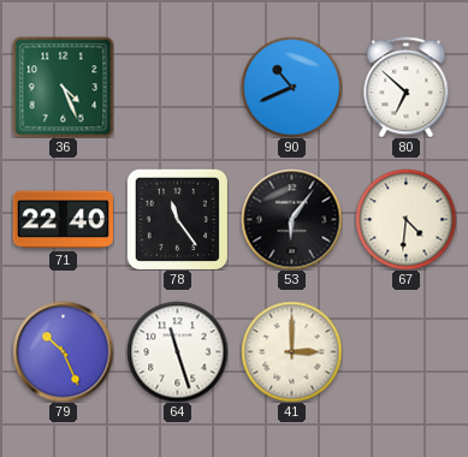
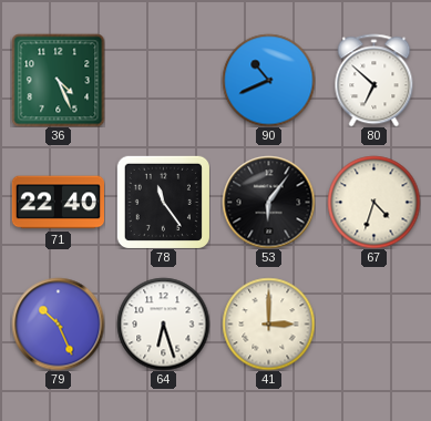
67: 4:31 -> 4:33 (373, 202)
64: 11:27 -> 6:27 (163, 324)
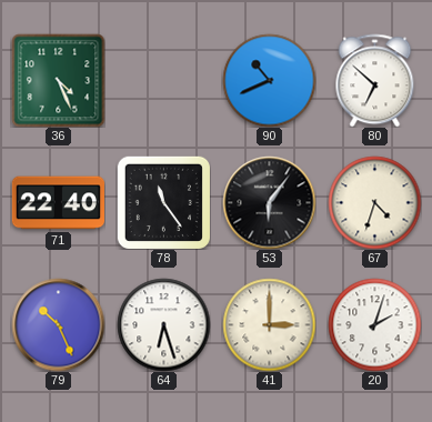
20: none -> 2:03 (374, 324)
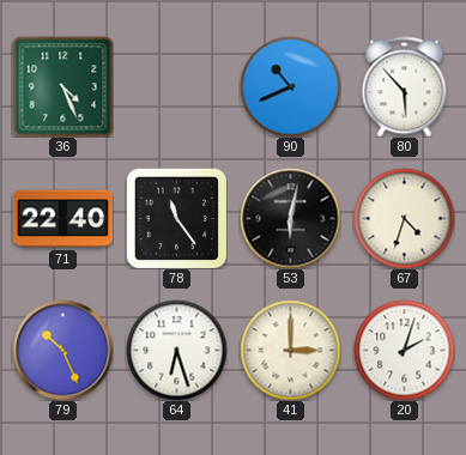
80: 6:52 -> 5:53 (405, 86)
53: 6:06 -> 6:02 (290, 218)
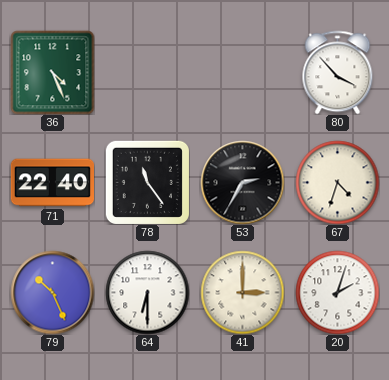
90: 10:41 -> none (290, 86)
80: 5:53 -> 3:53 (338, 72)
53: 6:02 -> 2:35 (242, 182)
64: 6:27 -> 6:30 (147, 292)
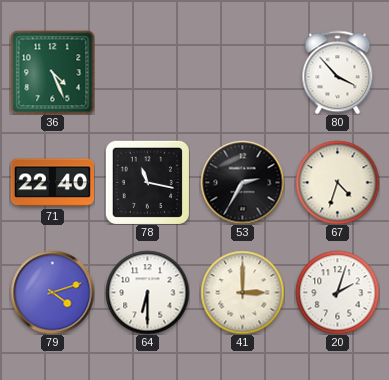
78: 11:24 -> 11:17 (147, 182)
79: 10:26 -> 4:12 (52, 292)
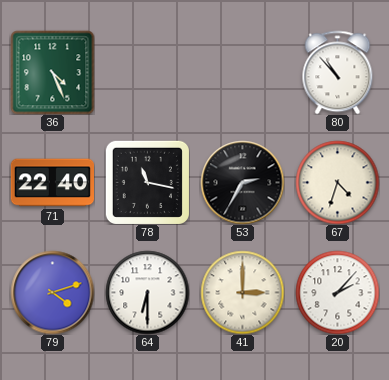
80: 3:53 -> 10:53 (338, 72)
20: 2:03 -> 2:07 (337, 292)
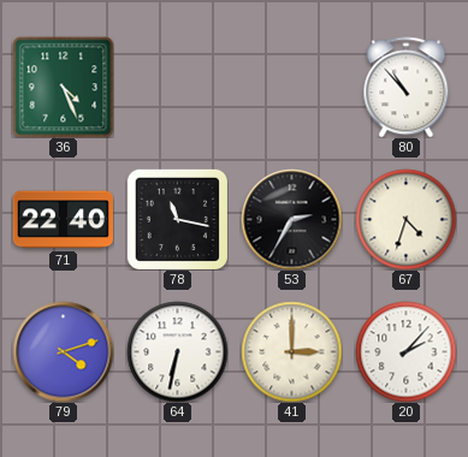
64: 6:30 -> 6:32 (177, 351)
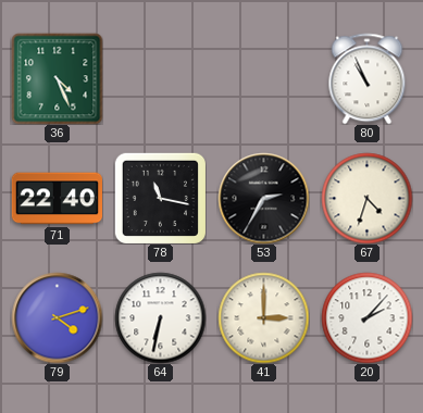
80: 10:53 -> 10:56 (368, 78)
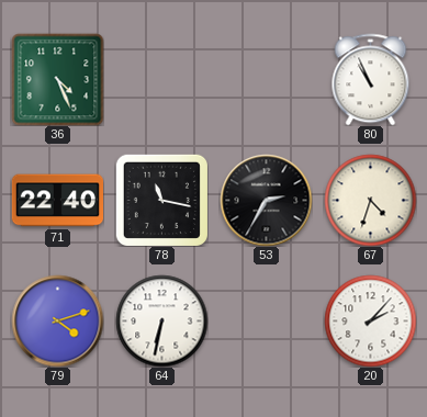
41: 3:00 -> none (263, 317)
